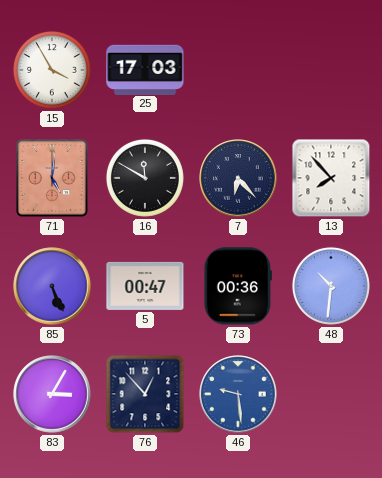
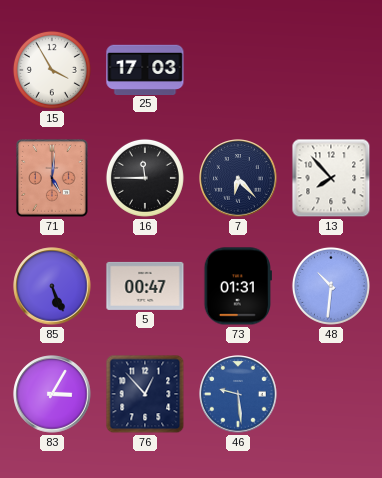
16: 11:50 -> 11:45 (145, 178)
73: 00:36 -> 01:31 (238, 286)
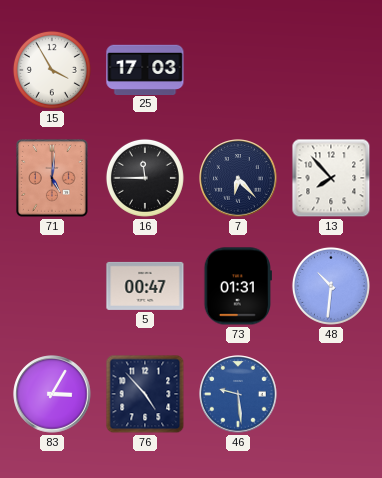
85: 5:26 -> none (52, 286)
76: 12:53 -> 4:53 (145, 394)
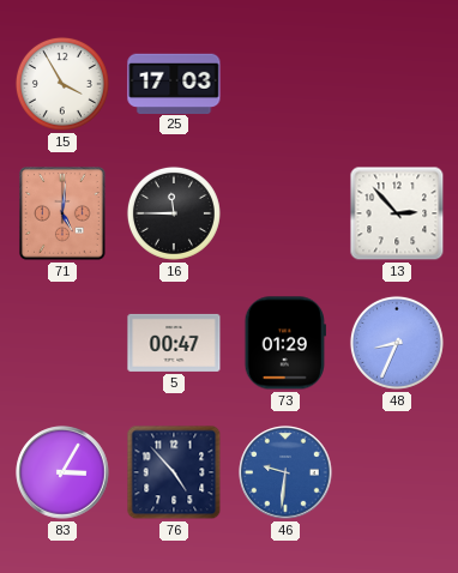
7: 6:23 -> none (238, 178)
13: 7:53 -> 2:53 (397, 213)
73: 01:31 -> 01:29 (285, 343)
48: 10:31 -> 8:34 (397, 343)
46: 9:29 -> 9:31 (285, 472)
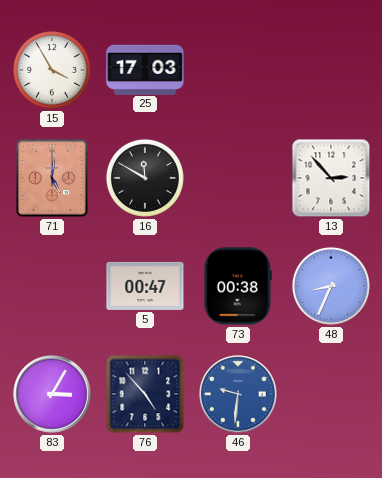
16: 11:45 -> 11:50 (145, 178)
73: 01:29 -> 00:38 (238, 286)
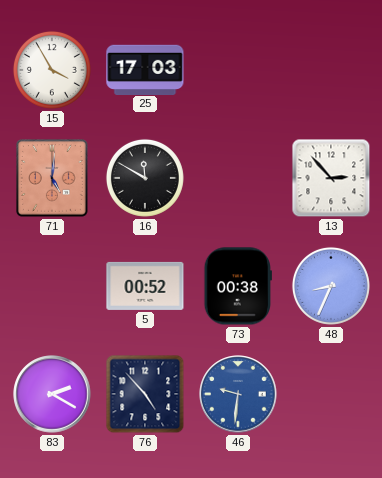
5: 00:47 -> 00:52 (145, 286)
83: 3:05 -> 2:20 (52, 394)
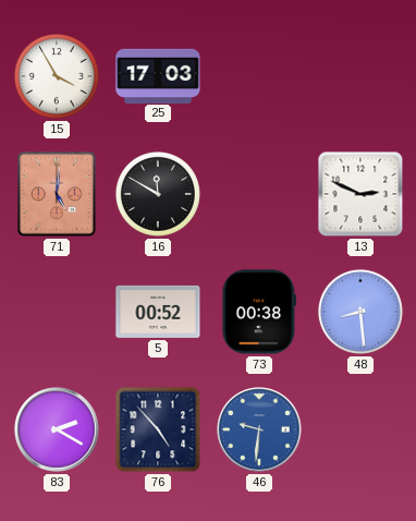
13: 2:53 -> 2:49 (360, 194)
48: 8:34 -> 8:29 (360, 312)
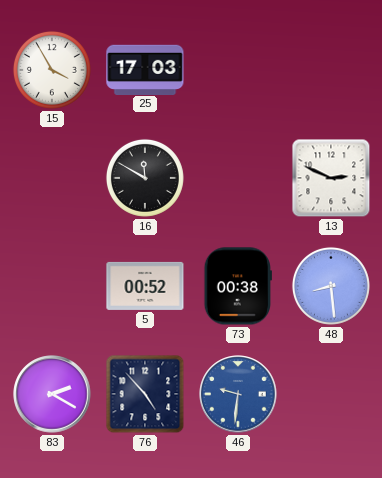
71: 5:01 -> none (58, 195)
